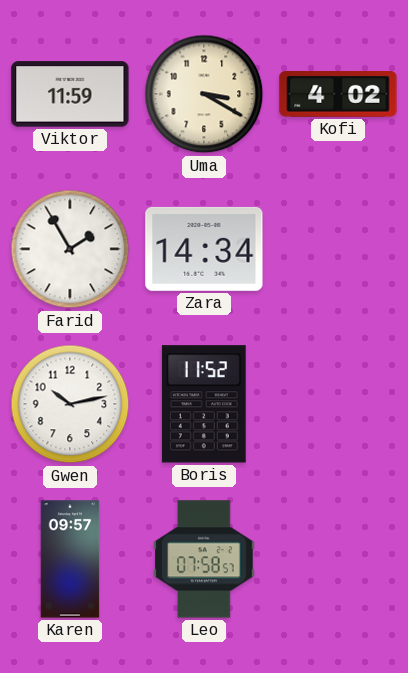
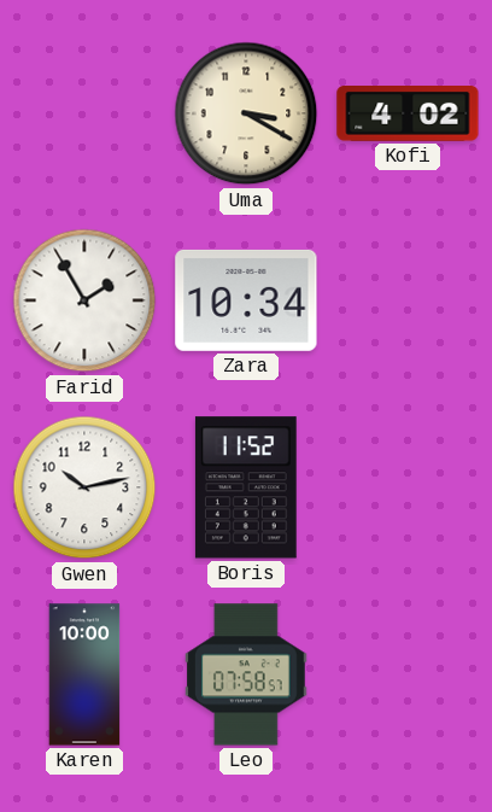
Viktor: 11:59 -> none (70, 94)
Zara: 14:34 -> 10:34 (246, 300)
Karen: 09:57 -> 10:00 (84, 674)
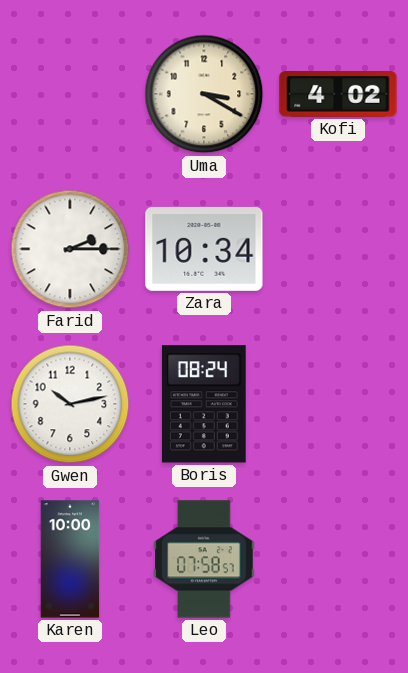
Farid: 1:55 -> 2:15 (70, 249)
Boris: 11:52 -> 08:24 (204, 404)
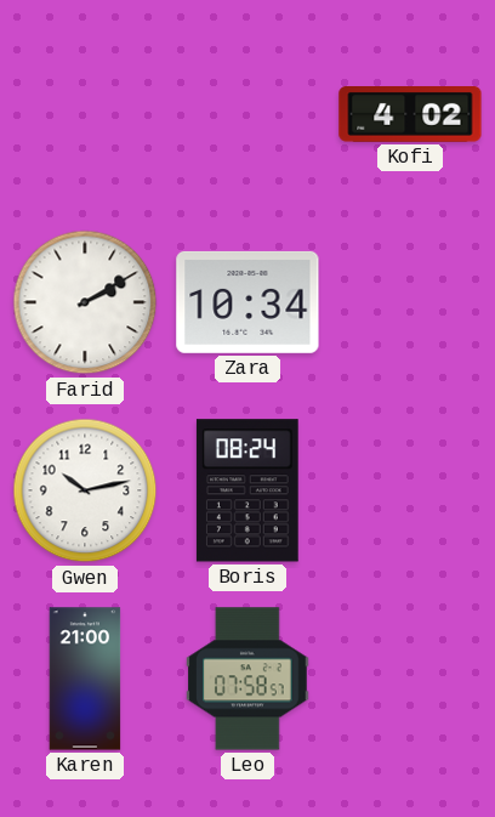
Uma: 3:20 -> none (204, 94)
Farid: 2:15 -> 2:10 (85, 302)
Karen: 10:00 -> 21:00 (85, 679)
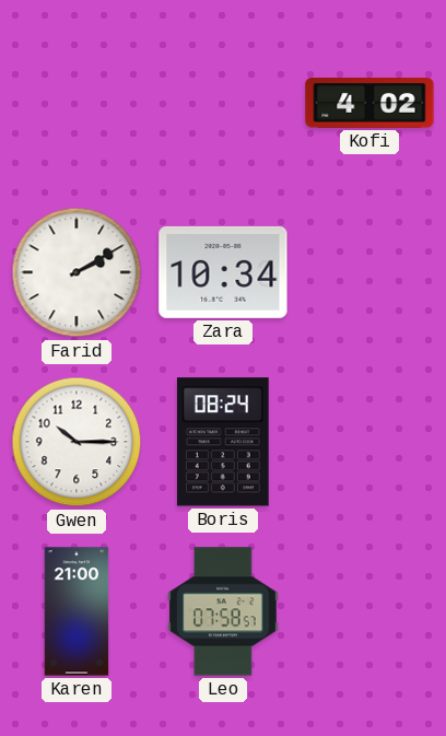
Gwen: 10:13 -> 10:15 (77, 442)
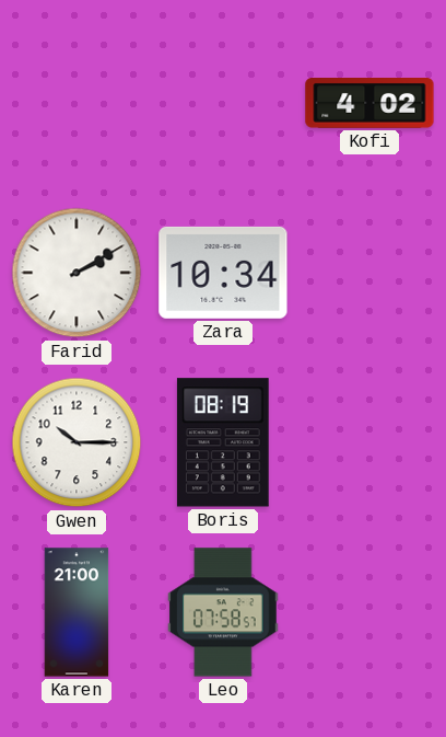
Boris: 08:24 -> 08:19 (223, 442)
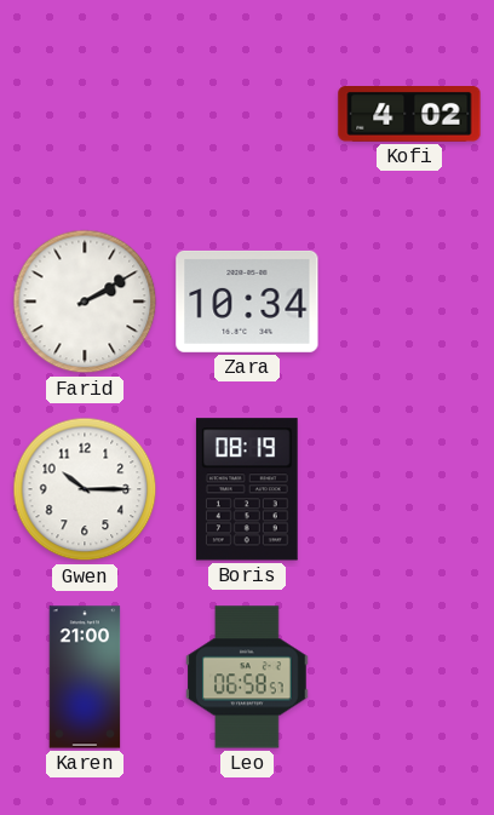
Leo: 07:58 -> 06:58 (247, 677)
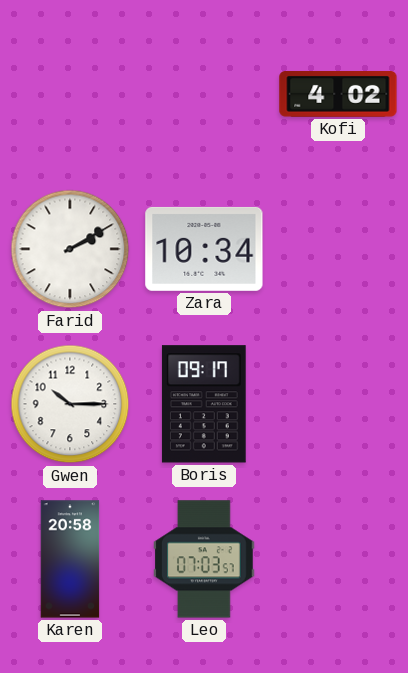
Boris: 08:19 -> 09:17 (204, 404)
Karen: 21:00 -> 20:58 (70, 559)
Leo: 06:58 -> 07:03 (204, 559)
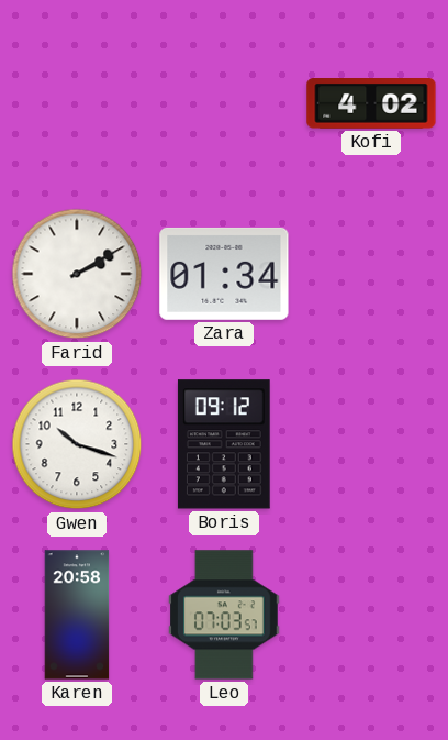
Zara: 10:34 -> 01:34 (224, 274)
Gwen: 10:15 -> 10:18 (77, 444)
Boris: 09:17 -> 09:12 (224, 444)
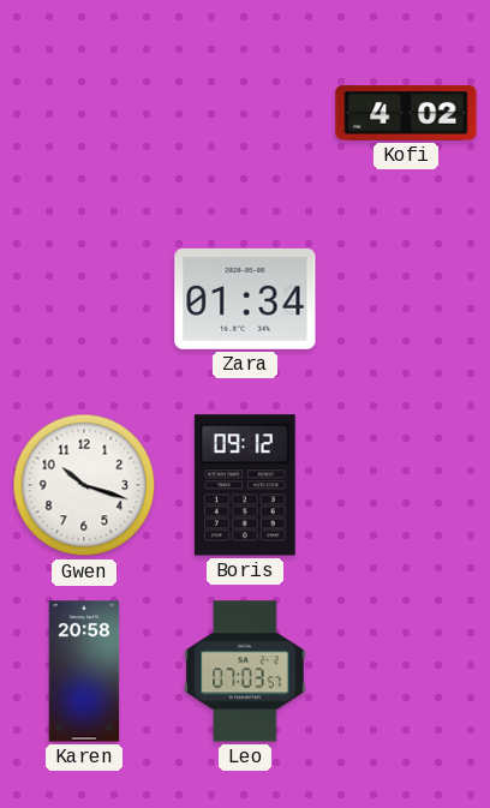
Farid: 2:10 -> none (77, 274)
